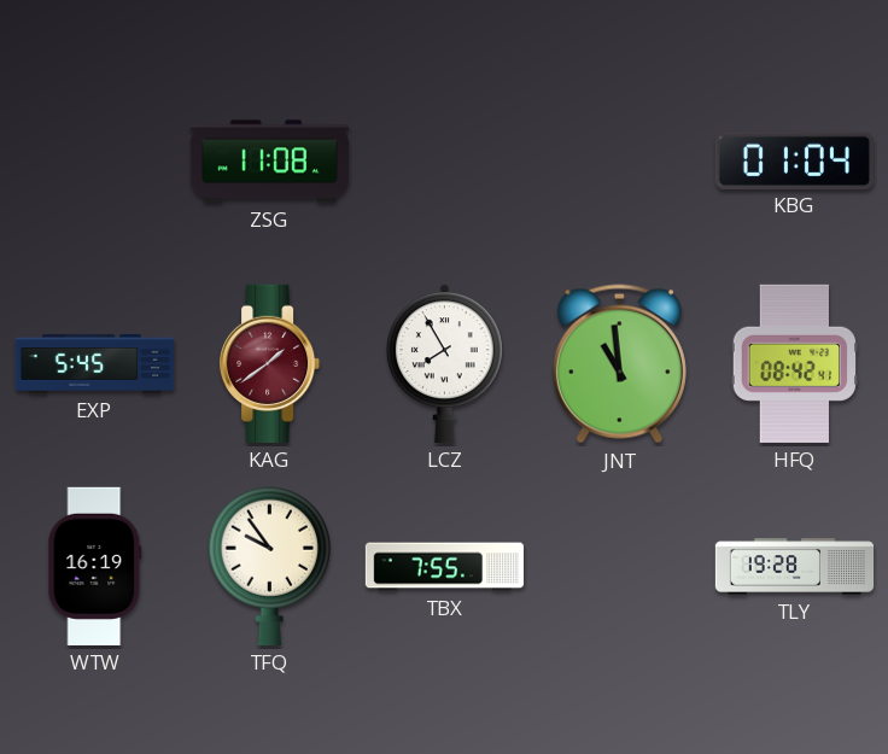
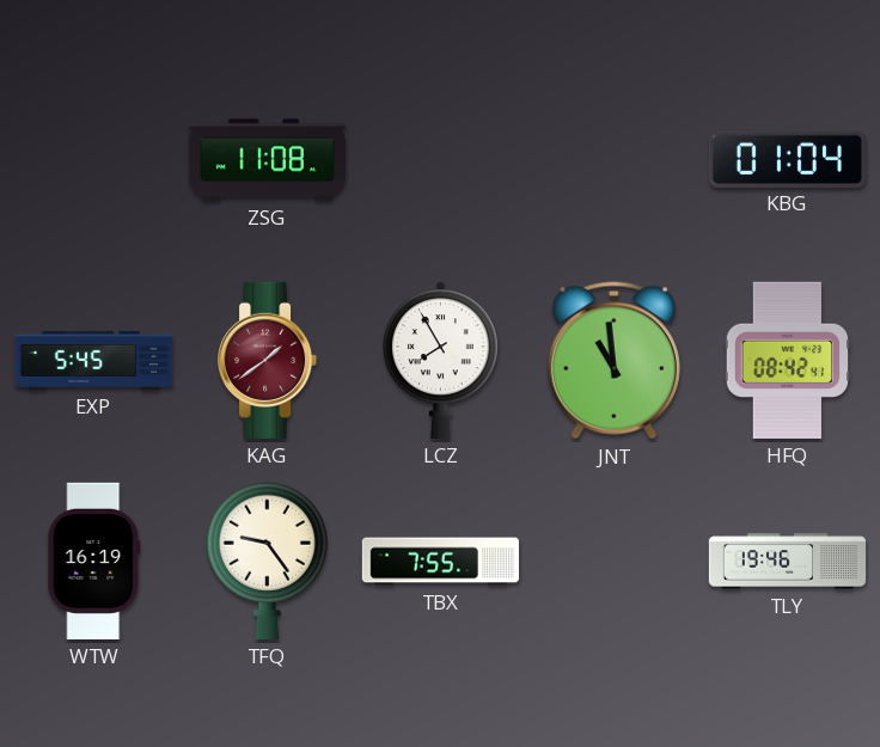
TFQ: 9:54 -> 9:24 (267, 561)
TLY: 19:28 -> 19:46 (788, 562)
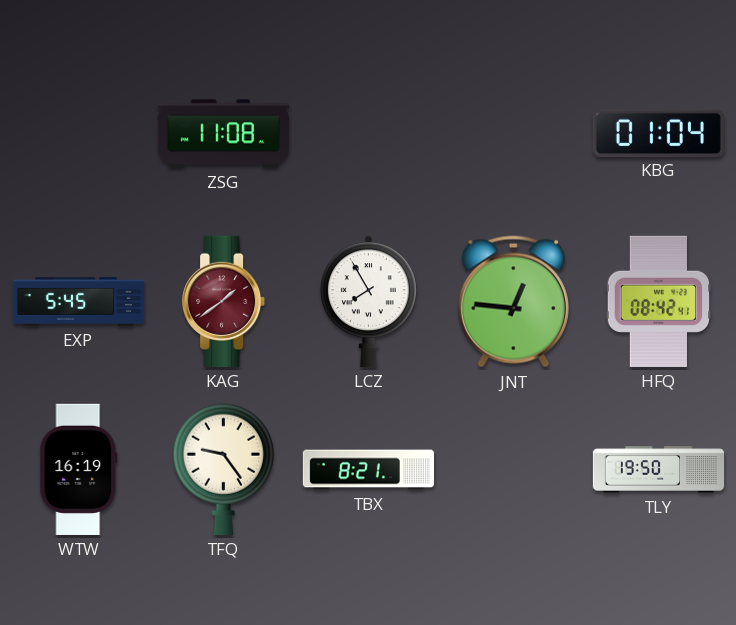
JNT: 10:59 -> 12:46 (513, 302)
TBX: 7:55 -> 8:21 (368, 470)
TLY: 19:46 -> 19:50 (659, 470)
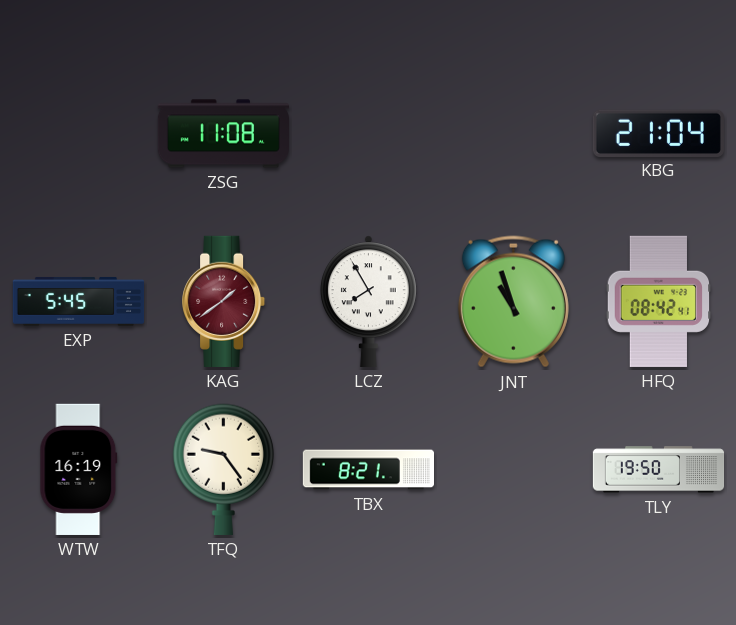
KBG: 01:04 -> 21:04 (658, 133)
JNT: 12:46 -> 10:57 (513, 302)
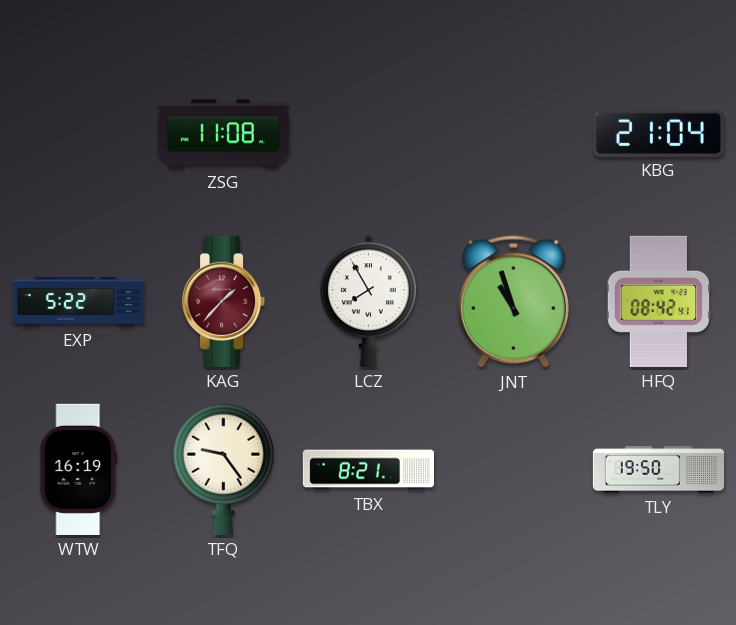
EXP: 5:45 -> 5:22 (79, 301)
KAG: 1:39 -> 1:37 (224, 301)
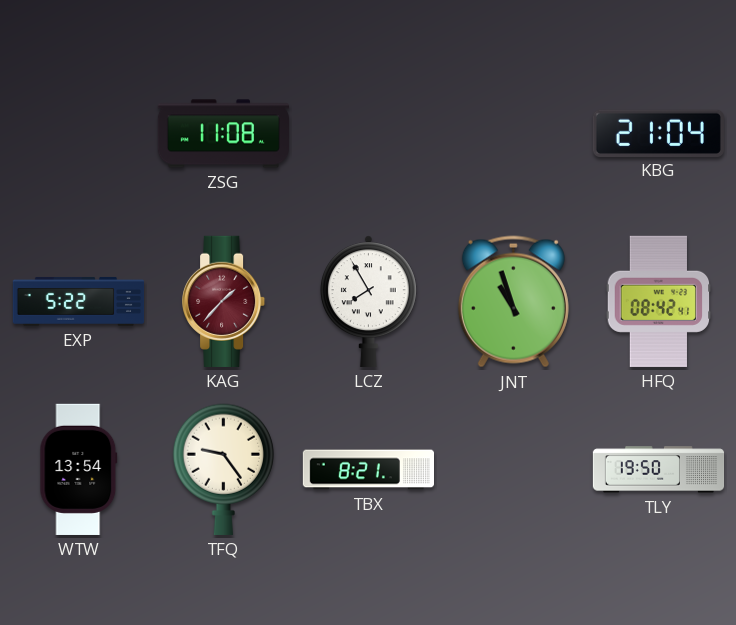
WTW: 16:19 -> 13:54 (79, 469)
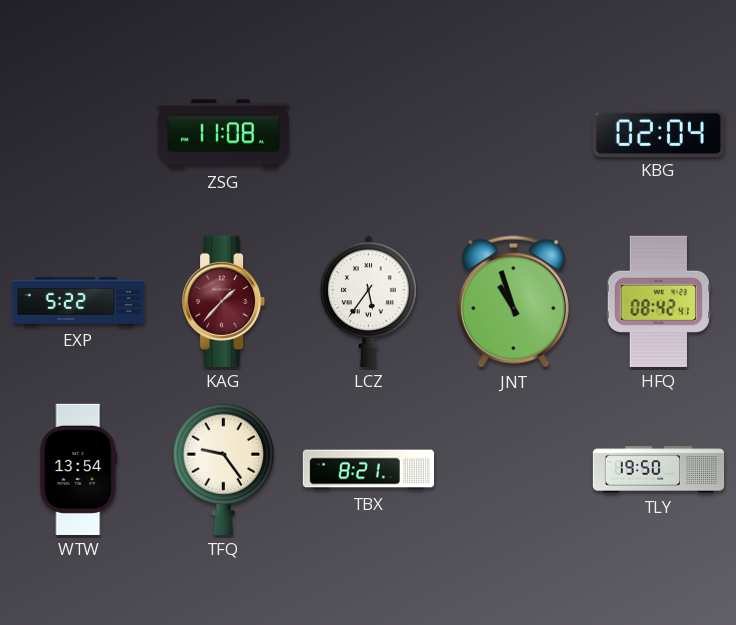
KBG: 21:04 -> 02:04 (658, 133)
LCZ: 7:55 -> 5:36 (368, 301)
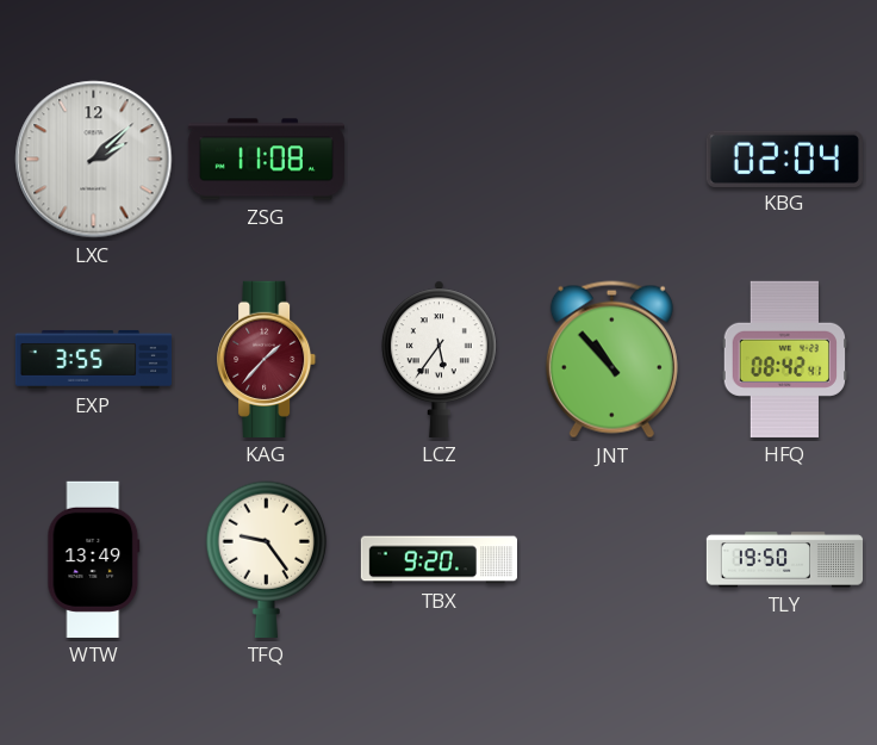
LXC: none -> 2:08 (94, 160)
EXP: 5:22 -> 3:55 (94, 359)
JNT: 10:57 -> 10:53 (611, 360)
WTW: 13:54 -> 13:49 (94, 559)
TBX: 8:21 -> 9:20 (438, 560)
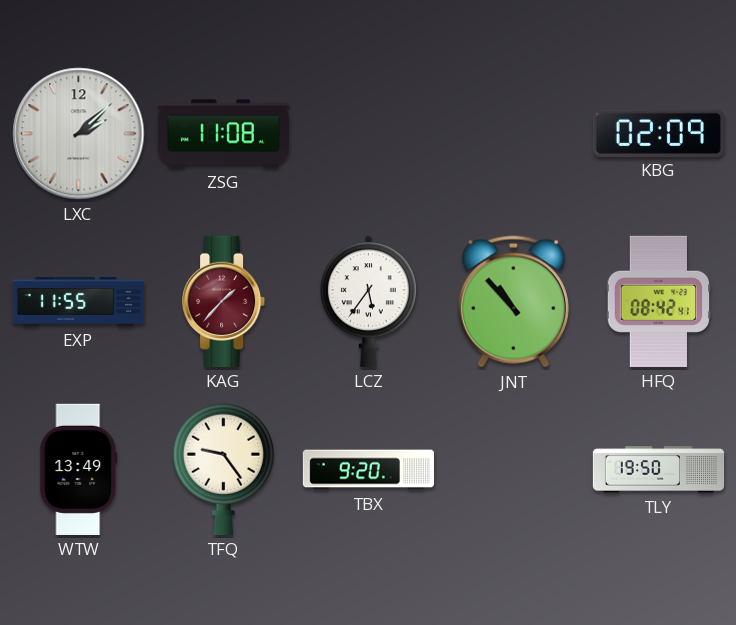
KBG: 02:04 -> 02:09 (658, 133)
EXP: 3:55 -> 11:55 (79, 301)
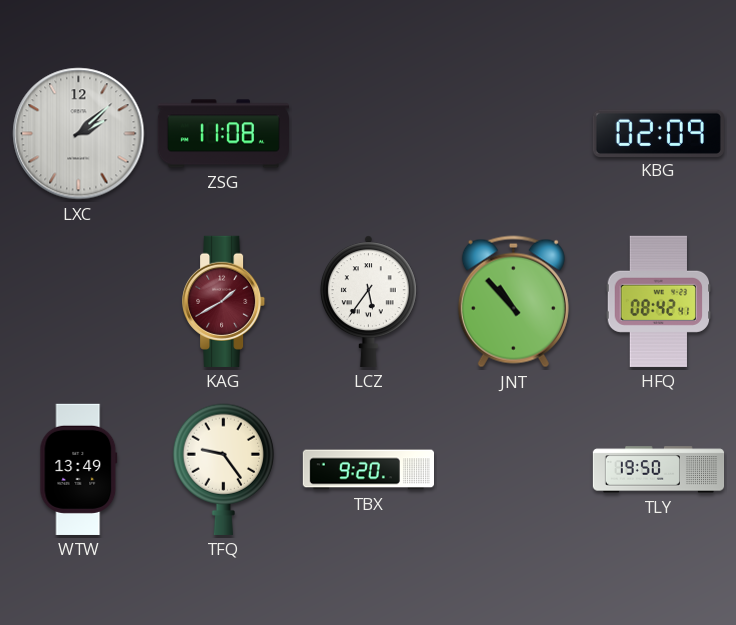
EXP: 11:55 -> none (79, 301)
KAG: 1:37 -> 1:40 (224, 301)
